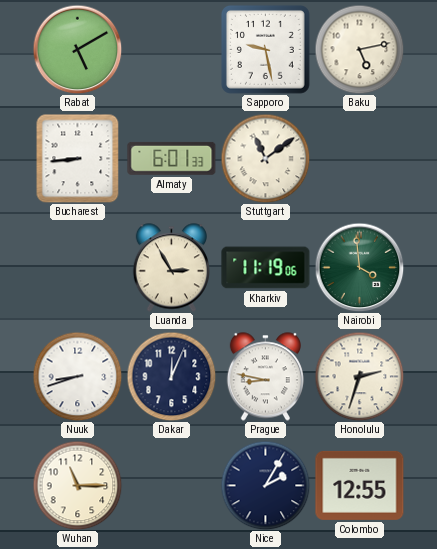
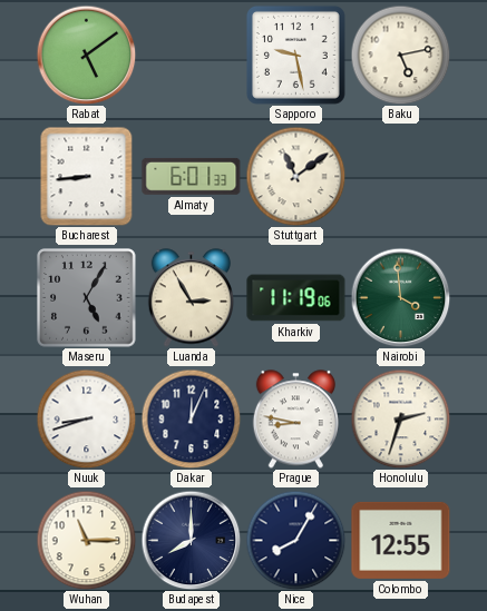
Rabat: 5:10 -> 5:09 (86, 55)
Maseru: none -> 5:05 (87, 298)
Budapest: none -> 8:00 (191, 540)
Nice: 2:05 -> 8:05 (295, 540)
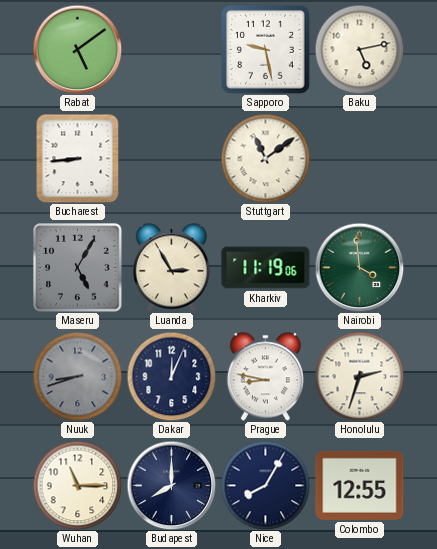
Almaty: 6:01 -> none (192, 176)
Nuuk dial: white -> grey (77, 376)
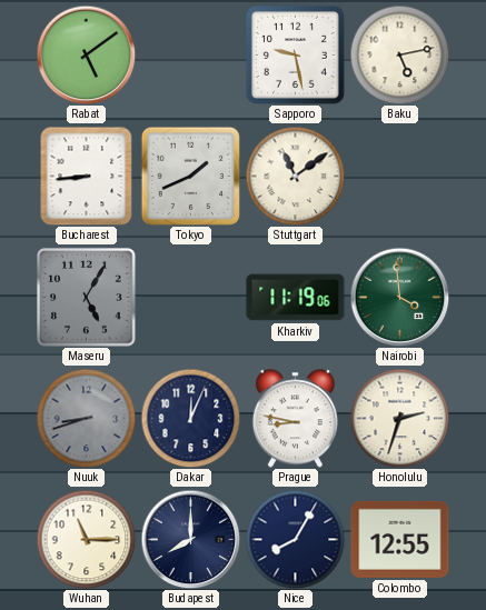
Tokyo: none -> 1:41 (190, 176)
Luanda: 2:55 -> none (171, 268)
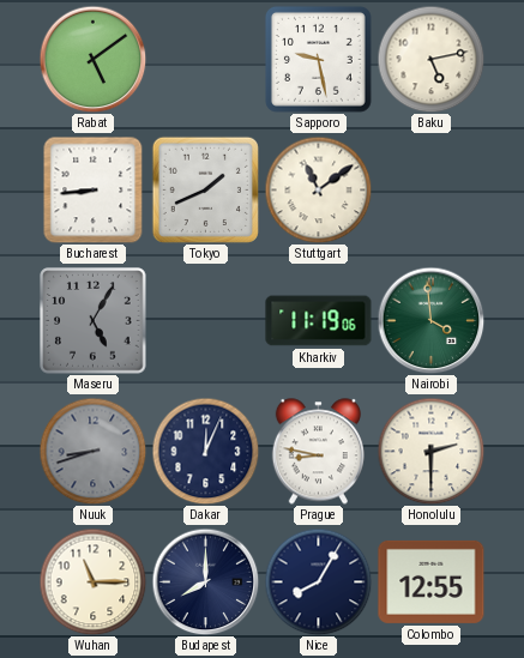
Honolulu: 2:33 -> 2:30 (430, 451)
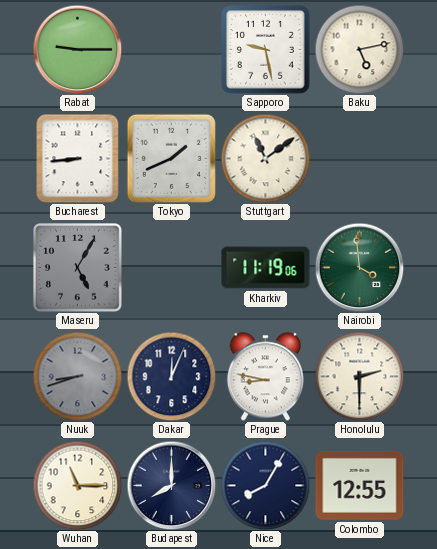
Rabat: 5:09 -> 9:15 (77, 49)
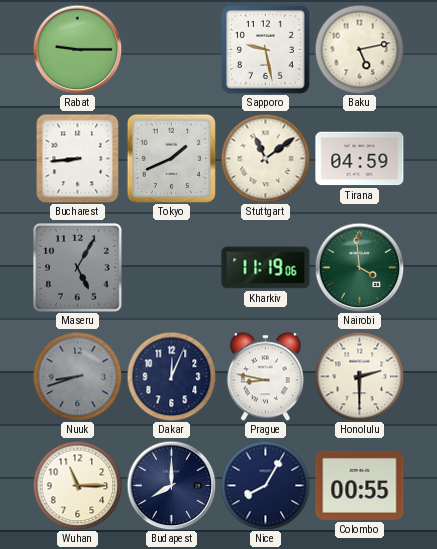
Tirana: none -> 04:59 (360, 159)
Colombo: 12:55 -> 00:55 (360, 485)
